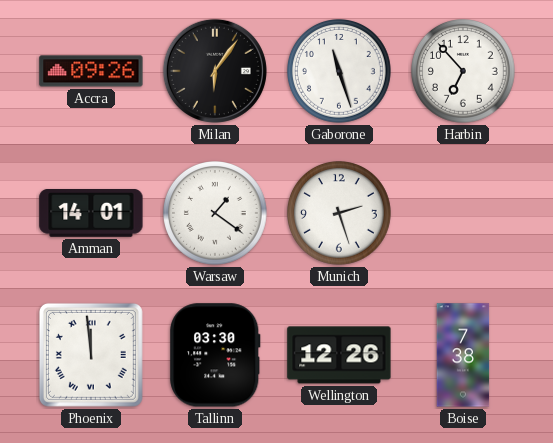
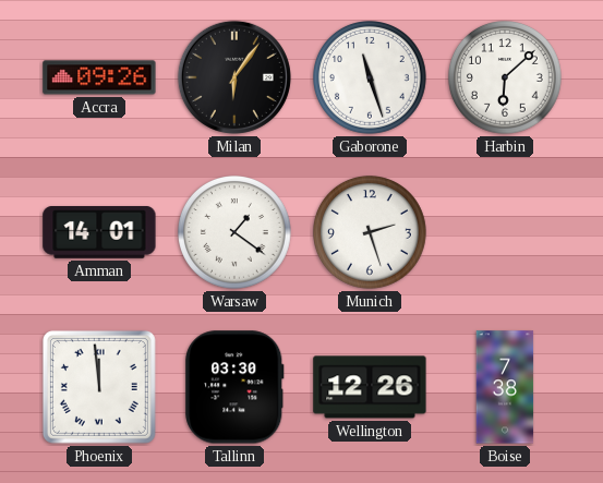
Harbin: 6:53 -> 6:08 (506, 79)
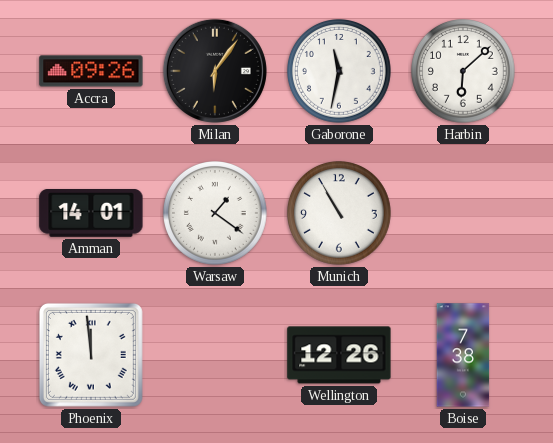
Gaborone: 11:27 -> 11:32 (340, 72)
Munich: 2:27 -> 10:55 (340, 214)
Tallinn: 03:30 -> none (234, 387)
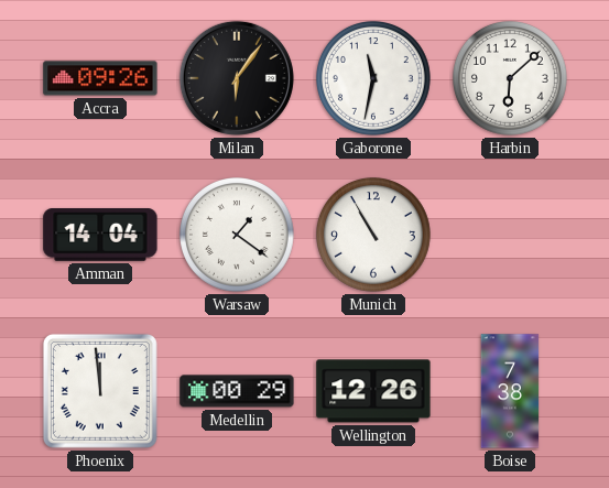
Amman: 14:01 -> 14:04 (100, 236)
Medellin: none -> 00:29 (237, 391)
